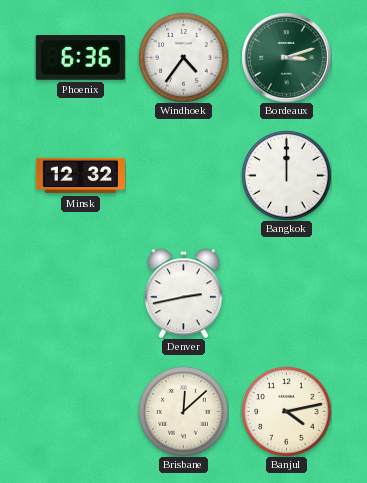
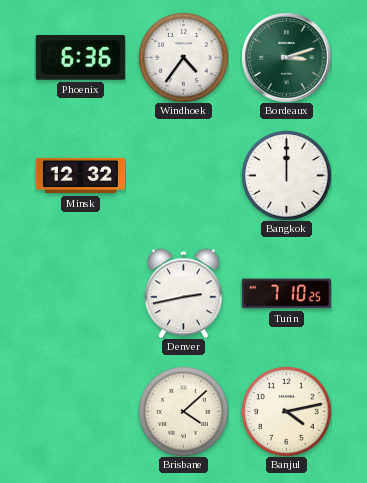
Turin: none -> 7:10 (286, 294)
Brisbane: 12:08 -> 4:08 (183, 411)
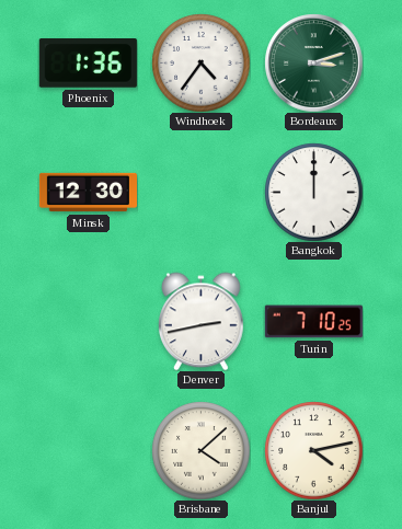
Phoenix: 6:36 -> 1:36 (88, 64)
Minsk: 12:32 -> 12:30 (88, 193)
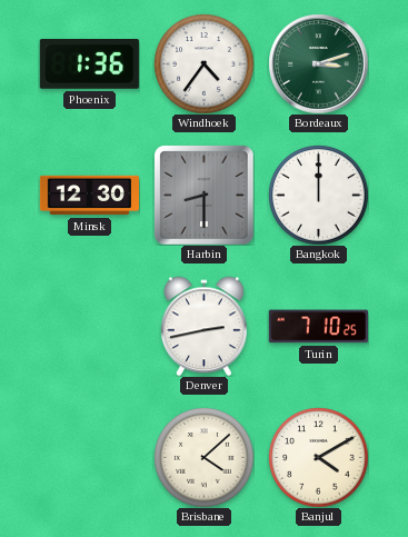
Harbin: none -> 8:30 (205, 196)
Banjul: 4:13 -> 4:10 (318, 457)
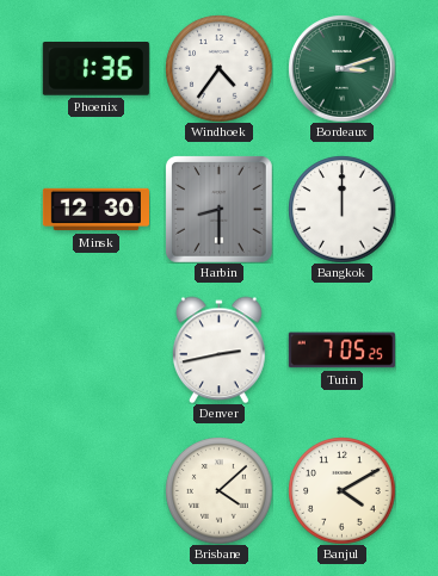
Turin: 7:10 -> 7:05 (341, 351)
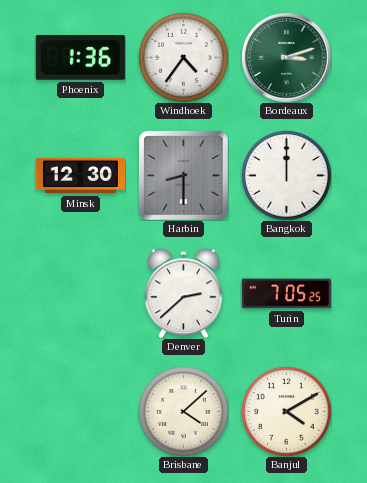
Denver: 2:43 -> 2:38 (184, 293)
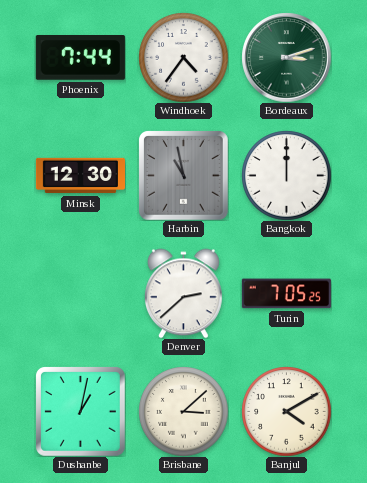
Phoenix: 1:36 -> 7:44 (80, 58)
Harbin: 8:30 -> 10:58 (184, 176)
Dushanbe: none -> 1:02 (81, 412)
Brisbane: 4:08 -> 3:08 (183, 411)
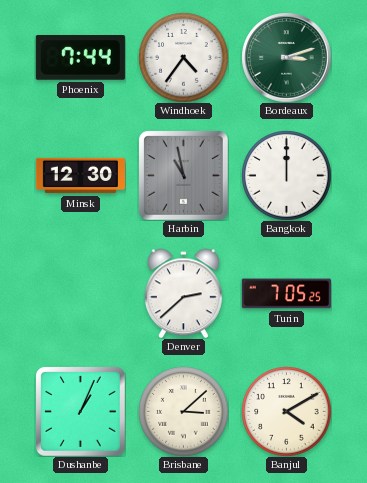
Dushanbe: 1:02 -> 1:04 (81, 412)
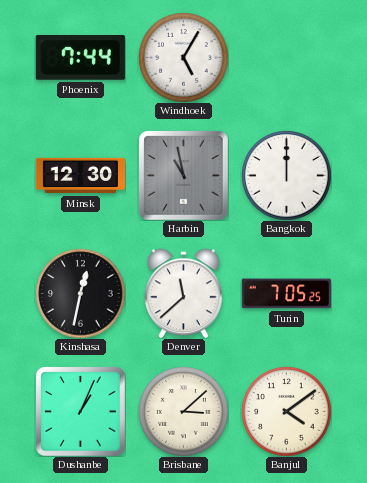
Windhoek: 4:36 -> 5:05 (183, 57)
Bordeaux: 3:12 -> none (286, 57)
Kinshasa: none -> 12:32 (80, 293)
Denver: 2:38 -> 11:38 (184, 293)
Banjul: 4:10 -> 4:09 (286, 411)
